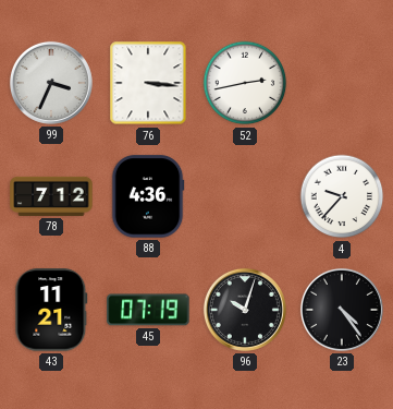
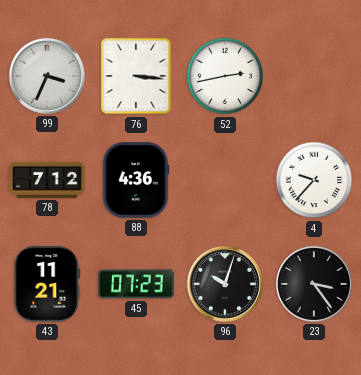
45: 07:19 -> 07:23 (136, 284)
23: 4:24 -> 3:24 (314, 284)
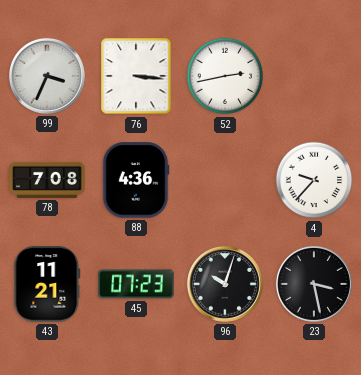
78: 7:12 -> 7:08 (47, 180)
23: 3:24 -> 3:28 (314, 284)
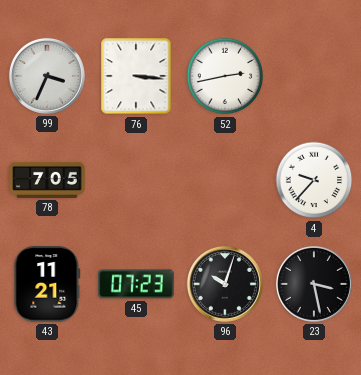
78: 7:08 -> 7:05 (47, 180)
88: 4:36 -> none (136, 180)
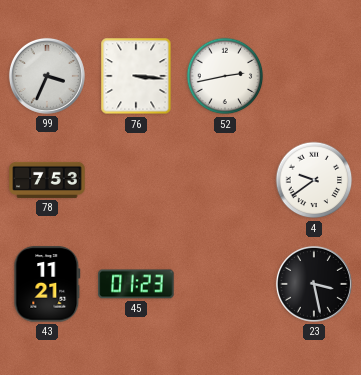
78: 7:05 -> 7:53 (47, 180)
4: 9:37 -> 9:39 (314, 180)
45: 07:23 -> 01:23 (136, 284)
96: 10:03 -> none (225, 284)
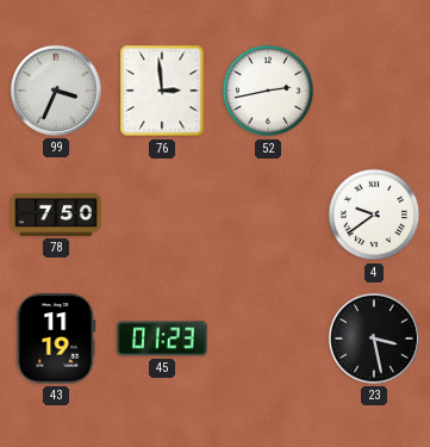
76: 3:16 -> 2:59 (162, 91)
78: 7:53 -> 7:50 (56, 215)
43: 11:21 -> 11:19 (56, 339)
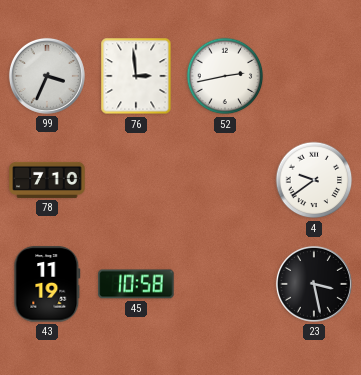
78: 7:50 -> 7:10 (47, 180)
45: 01:23 -> 10:58 (136, 284)
